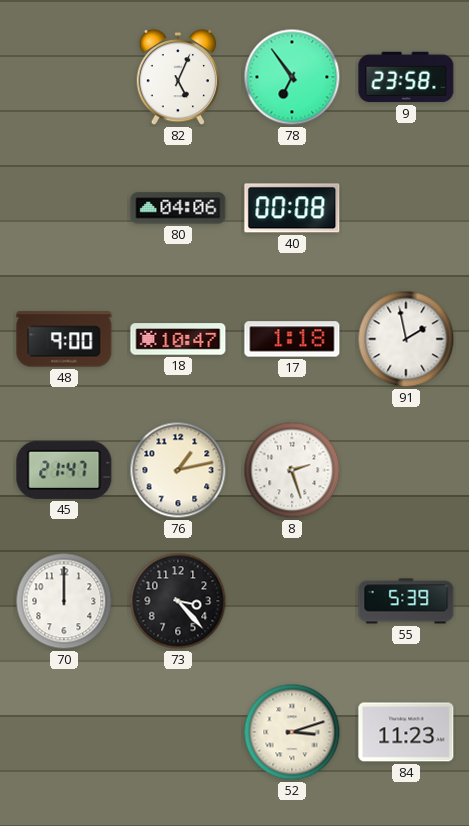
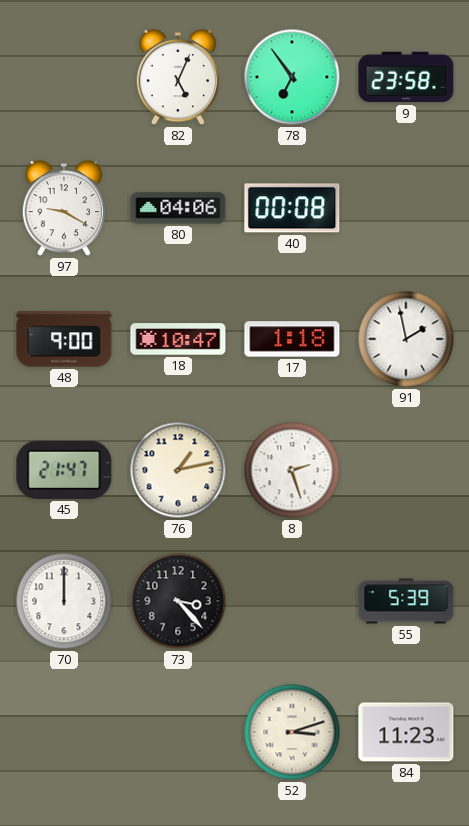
97: none -> 9:20 (64, 208)
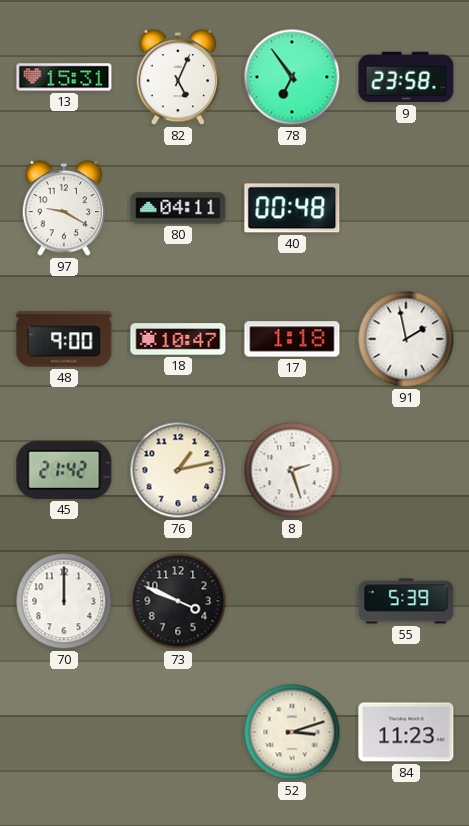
13: none -> 15:31 (64, 77)
80: 04:06 -> 04:11 (178, 208)
40: 00:08 -> 00:48 (292, 208)
45: 21:47 -> 21:42 (64, 470)
73: 3:23 -> 3:49 (178, 601)
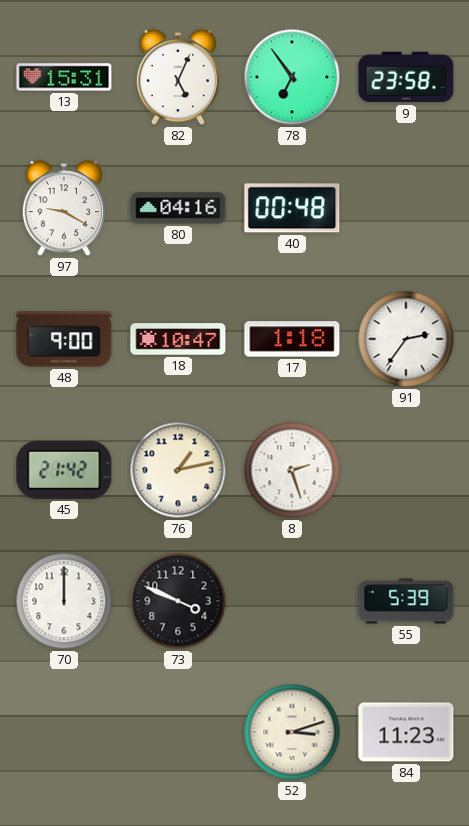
80: 04:11 -> 04:16 (178, 208)
91: 1:58 -> 2:36 (406, 339)
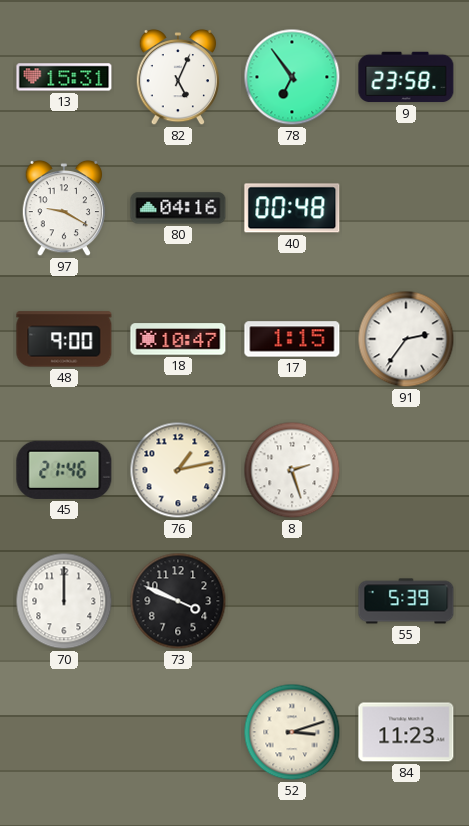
17: 1:18 -> 1:15 (292, 339)
45: 21:42 -> 21:46 (64, 470)
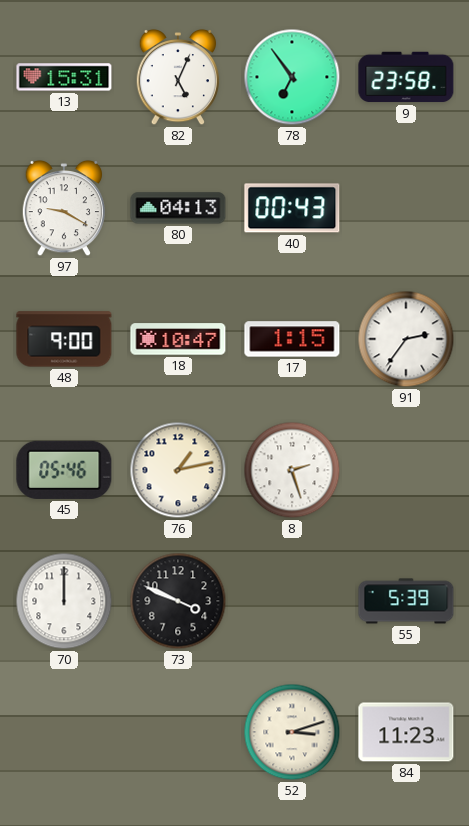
80: 04:16 -> 04:13 (178, 208)
40: 00:48 -> 00:43 (292, 208)
45: 21:46 -> 05:46 (64, 470)
